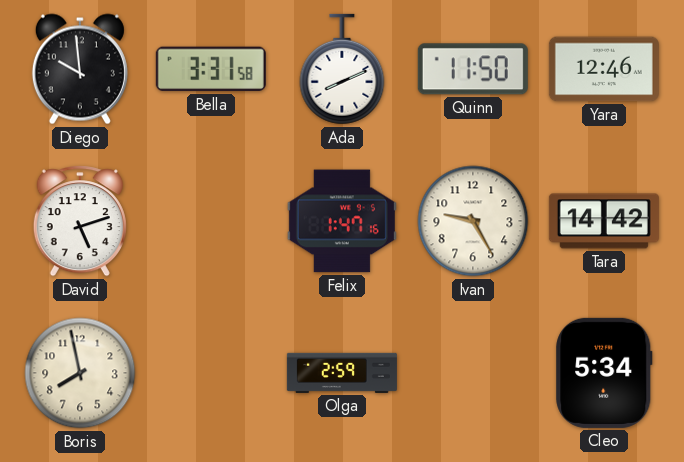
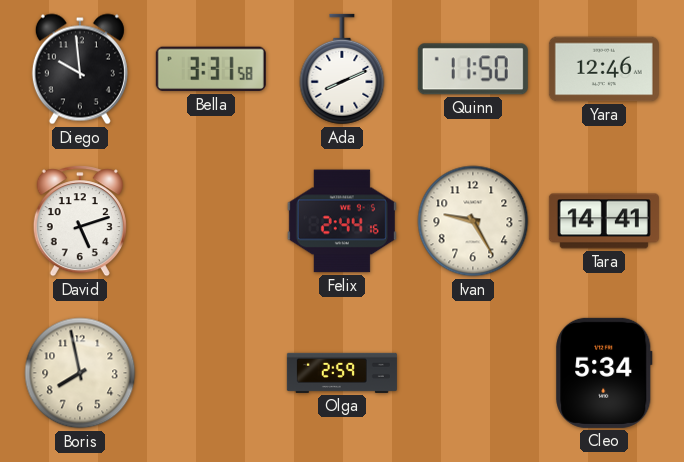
Felix: 1:47 -> 2:44 (342, 221)
Tara: 14:42 -> 14:41 (604, 221)
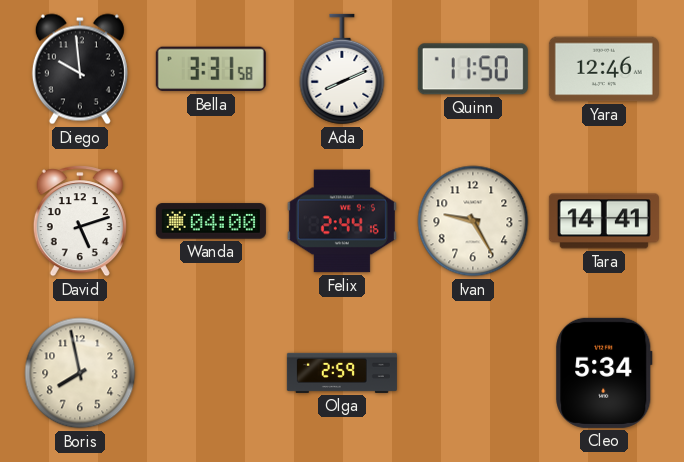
Wanda: none -> 04:00 (211, 221)
